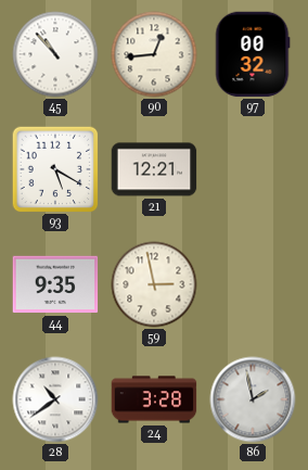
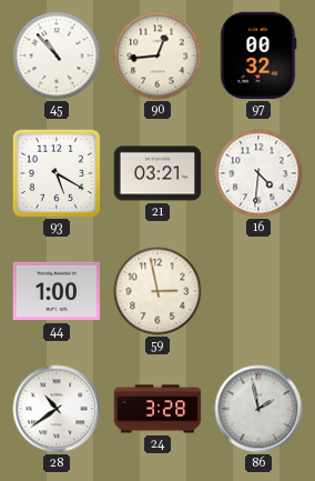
21: 12:21 -> 03:21 (157, 173)
16: none -> 4:31 (258, 173)
44: 9:35 -> 1:00 (57, 291)
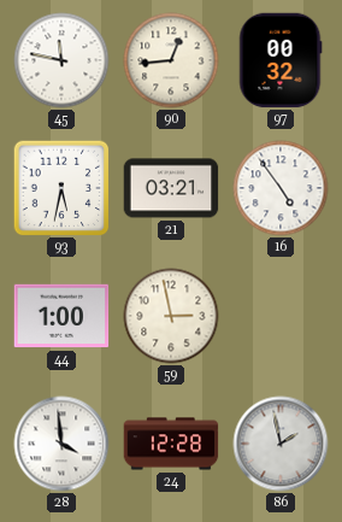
45: 10:53 -> 11:47 (61, 60)
93: 5:20 -> 5:32 (61, 188)
16: 4:31 -> 4:54 (281, 188)
28: 10:39 -> 3:59 (61, 444)
24: 3:28 -> 12:28 (171, 444)
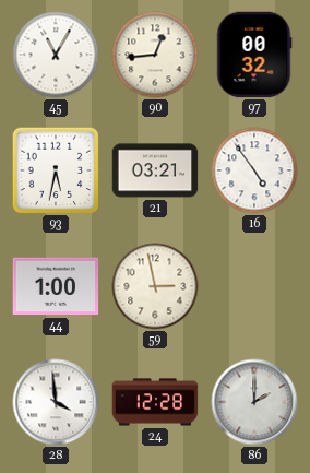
45: 11:47 -> 11:05 (56, 55)
86: 1:58 -> 2:00 (254, 402)
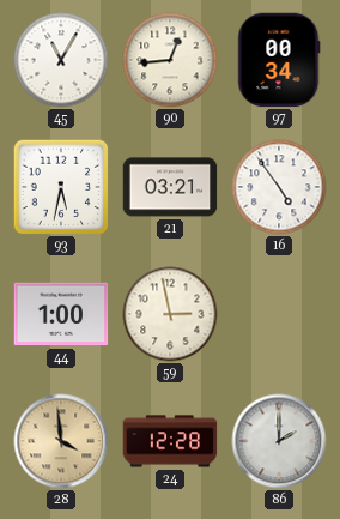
97: 00:32 -> 00:34 (279, 60)
28 dial: white -> champagne (61, 441)
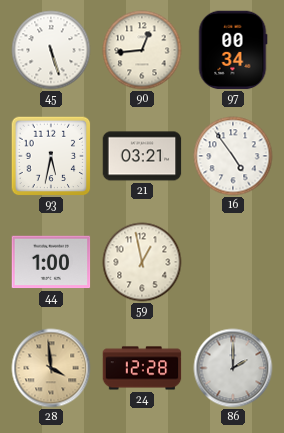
45: 11:05 -> 5:27 (51, 50)
59: 2:58 -> 12:58 (142, 262)
